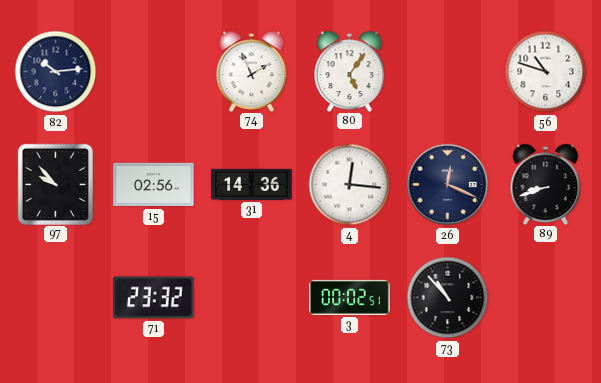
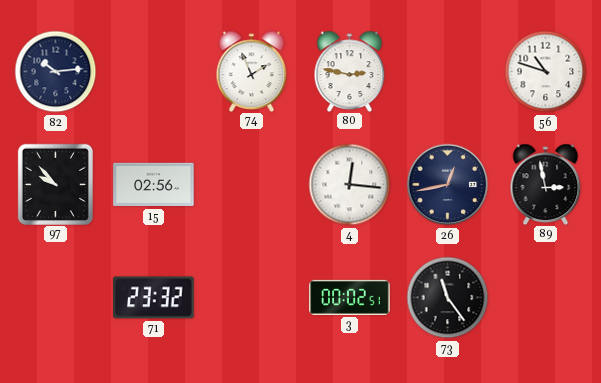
80: 5:06 -> 2:47 (350, 71)
31: 14:36 -> none (252, 184)
26: 12:19 -> 12:43 (448, 185)
89: 8:42 -> 2:58 (546, 184)
73: 10:53 -> 11:24 (448, 298)
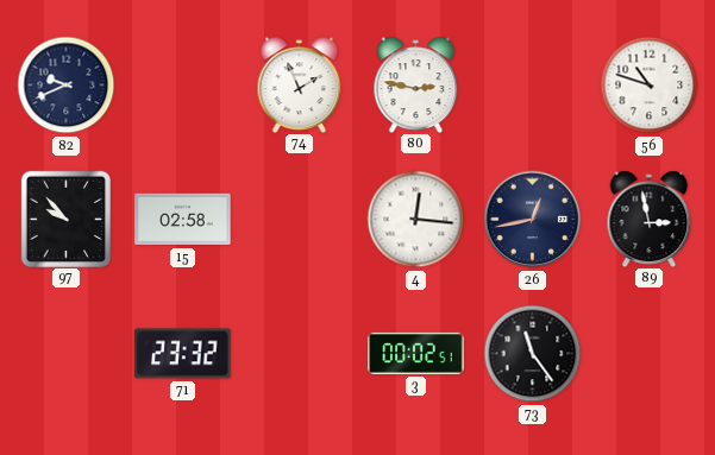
82: 10:14 -> 9:41 (67, 86)
15: 02:56 -> 02:58 (183, 220)
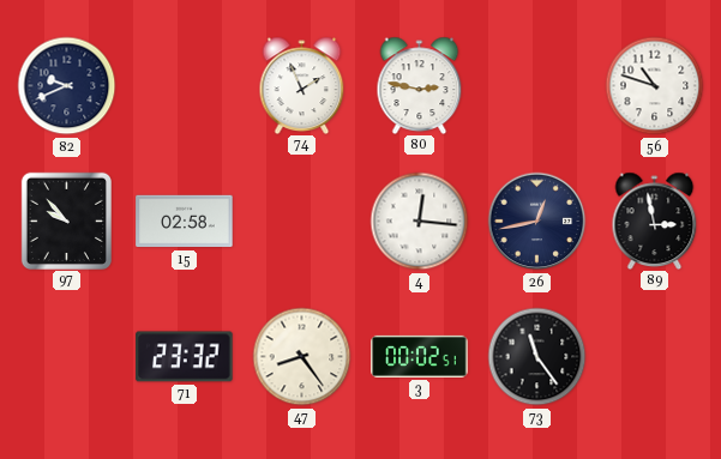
47: none -> 8:24 (302, 357)
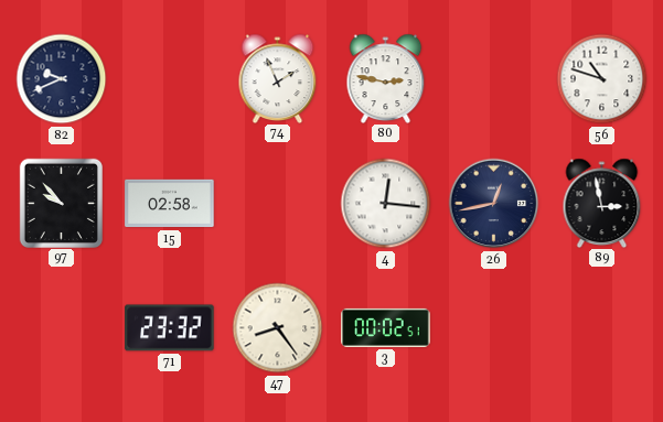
73: 11:24 -> none (537, 357)
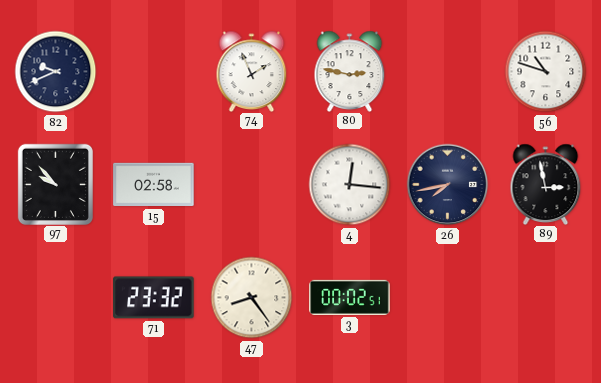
26: 12:43 -> 7:43 (448, 185)
